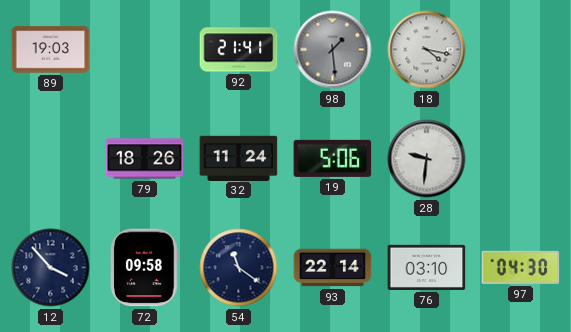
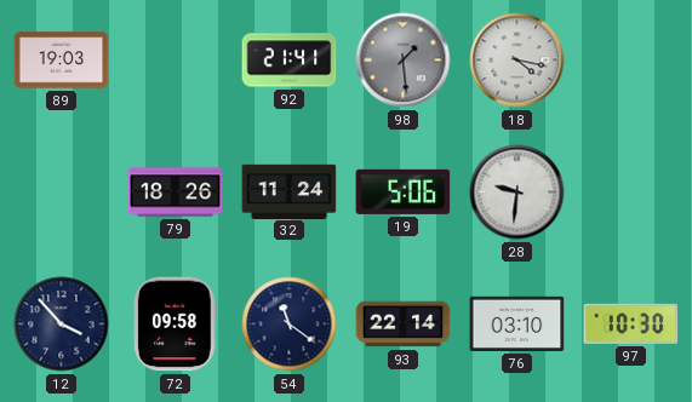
97: 04:30 -> 10:30 (631, 323)
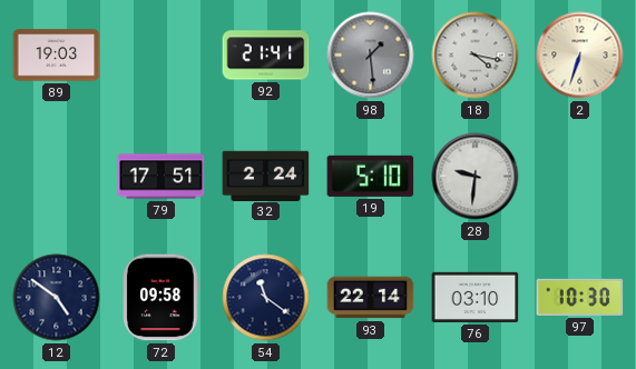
2: none -> 6:33 (580, 56)
79: 18:26 -> 17:51 (162, 177)
32: 11:24 -> 2:24 (266, 176)
19: 5:06 -> 5:10 (371, 176)
12: 3:53 -> 4:51 (57, 298)
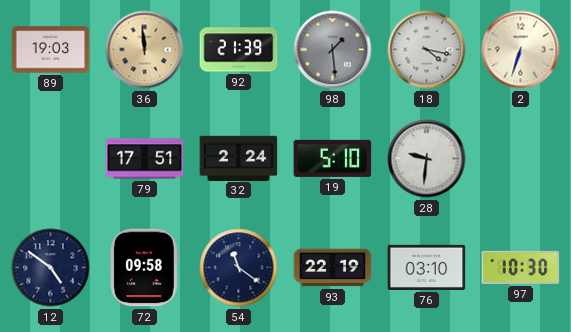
36: none -> 11:59 (145, 50)
92: 21:41 -> 21:39 (239, 50)
93: 22:14 -> 22:19 (333, 268)
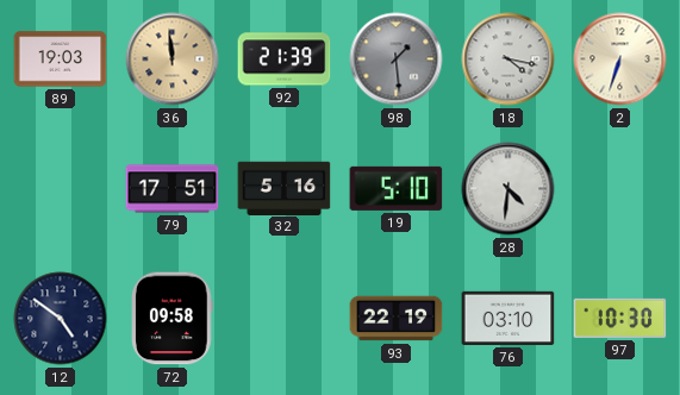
32: 2:24 -> 5:16 (285, 188)
28: 9:31 -> 4:31 (509, 189)
54: 11:21 -> none (239, 268)
